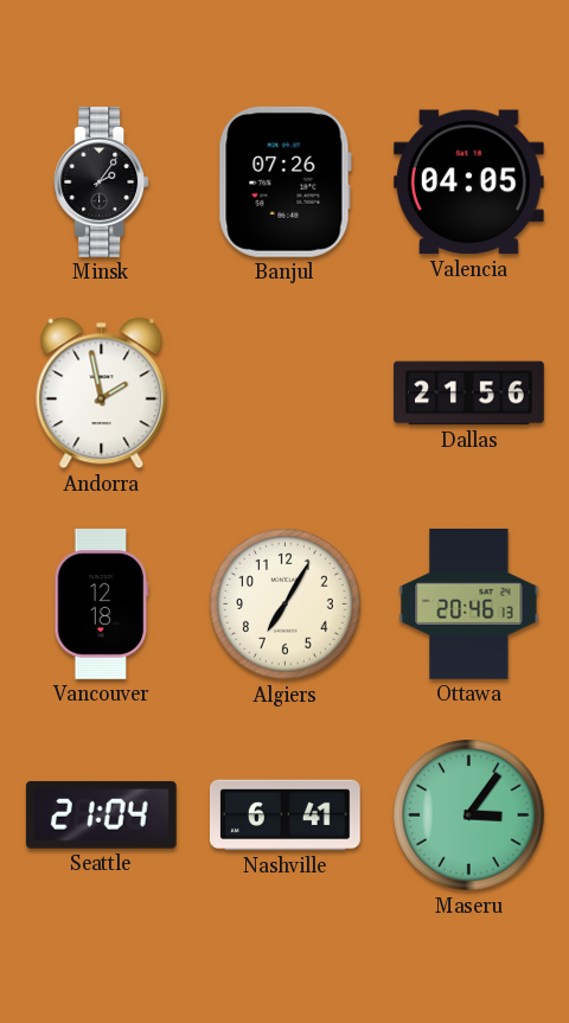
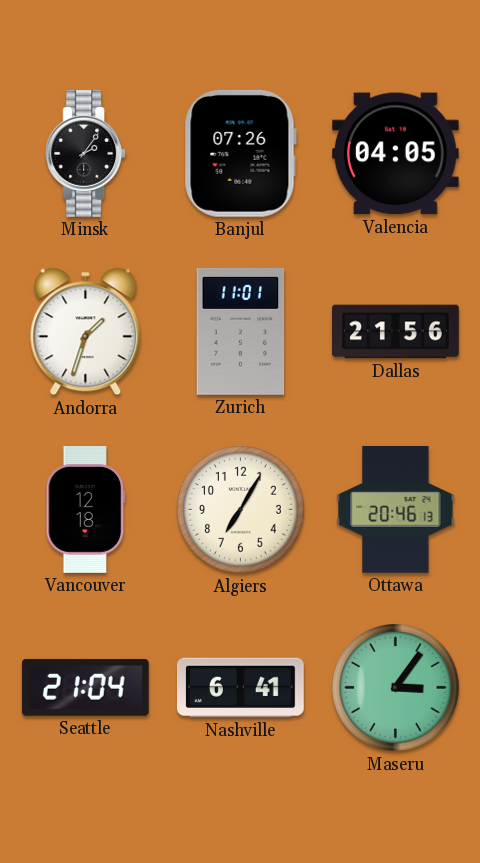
Andorra: 1:58 -> 1:33 (86, 332)
Zurich: none -> 11:01 (241, 331)
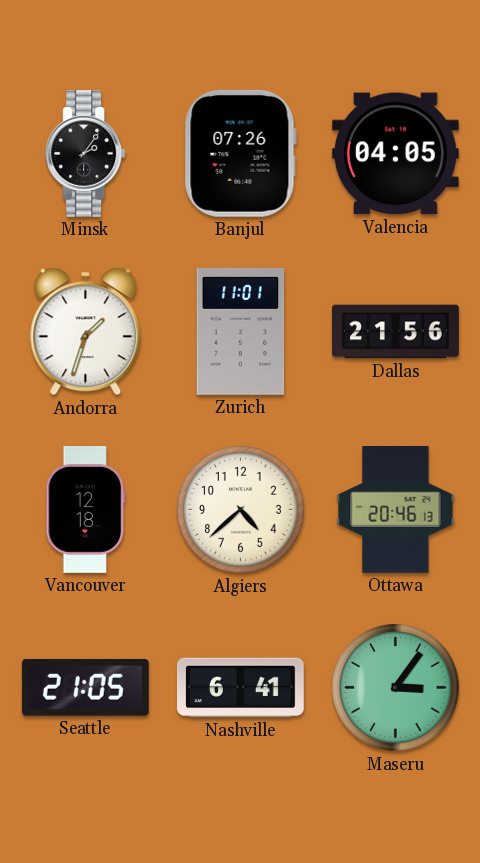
Algiers: 7:05 -> 4:38 (241, 510)
Seattle: 21:04 -> 21:05 (85, 687)
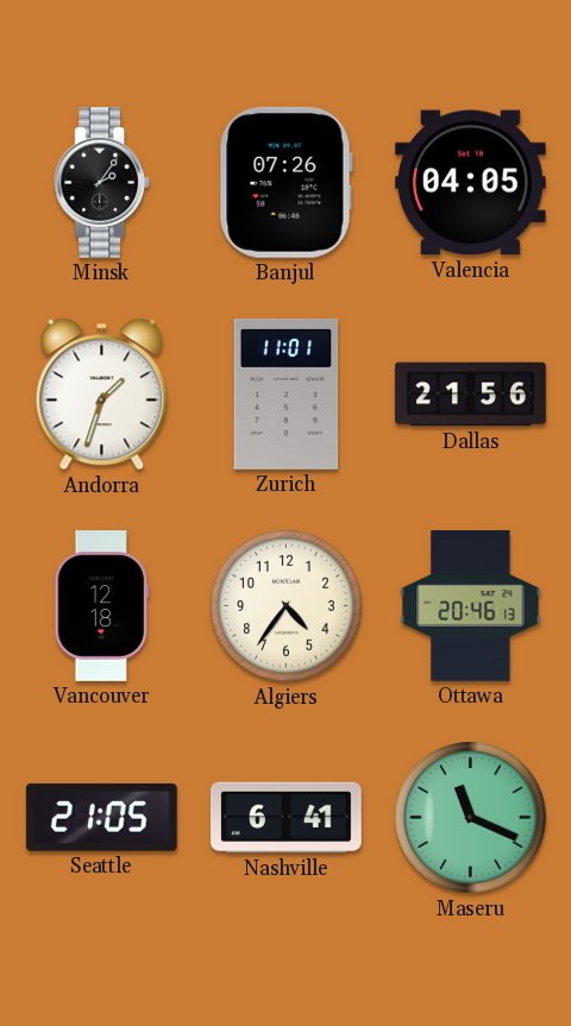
Algiers: 4:38 -> 4:36 (287, 606)
Maseru: 3:06 -> 11:19 (471, 818)
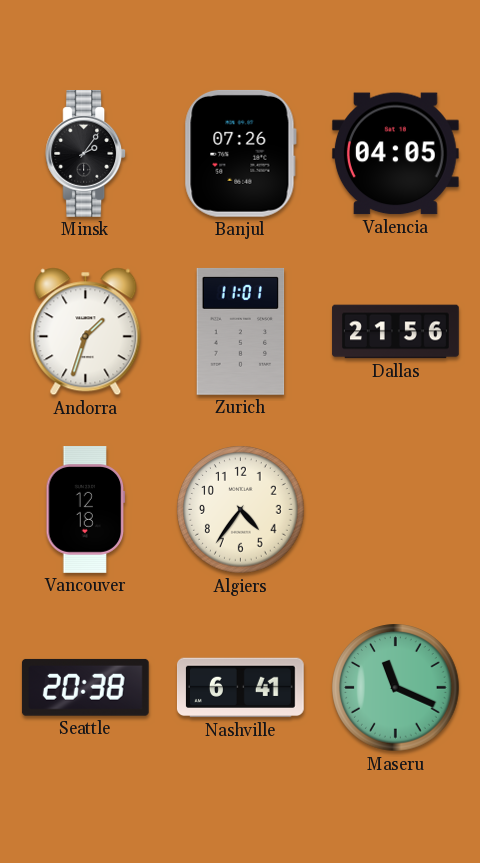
Ottawa: 20:46 -> none (471, 605)
Seattle: 21:05 -> 20:38 (85, 687)
